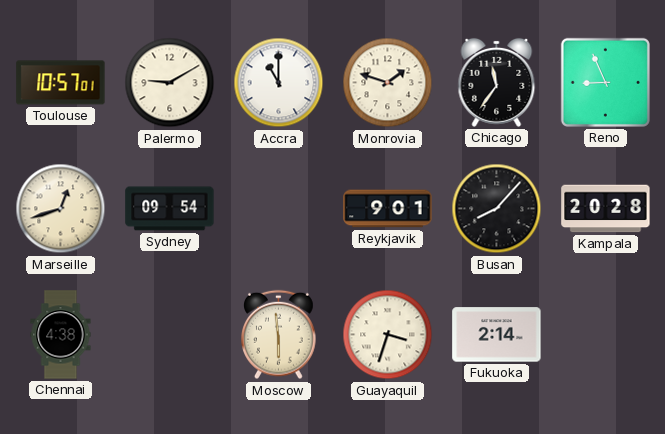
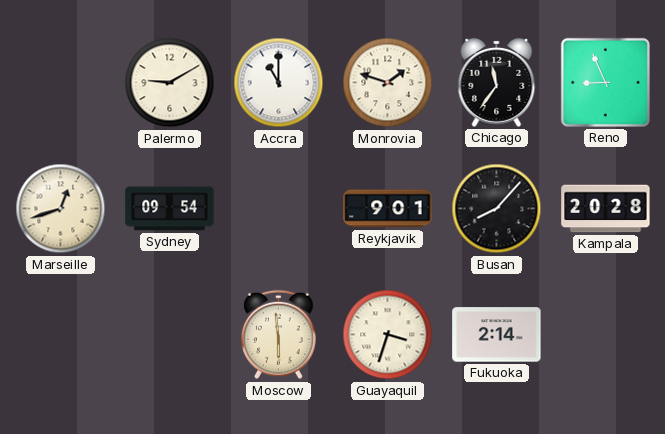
Toulouse: 10:57 -> none (61, 83)
Chennai: 4:38 -> none (61, 335)
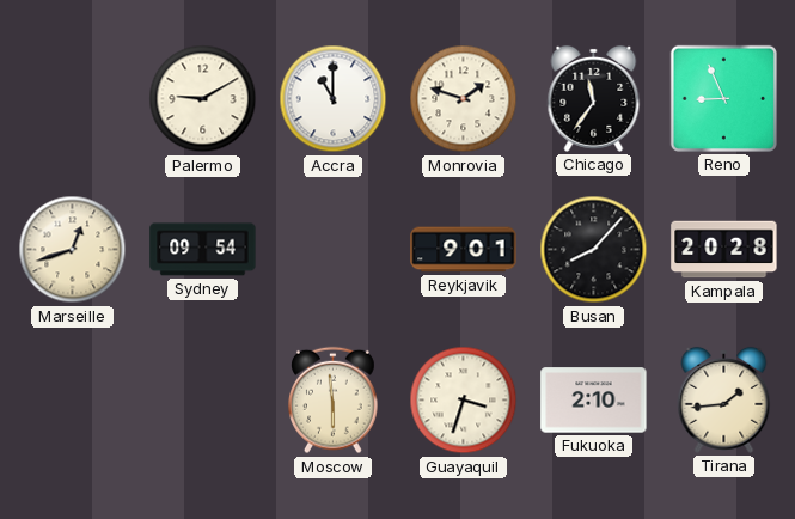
Fukuoka: 2:14 -> 2:10 (594, 401)
Tirana: none -> 1:44 (724, 399)
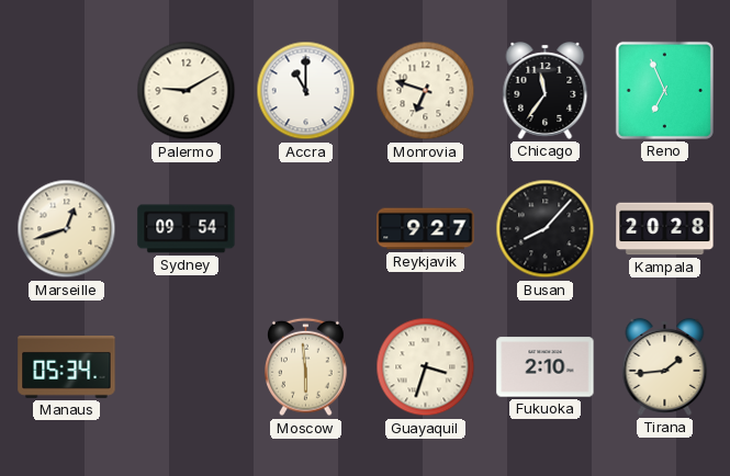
Monrovia: 1:48 -> 6:48 (426, 91)
Reno: 8:56 -> 6:56 (664, 90)
Reykjavik: 9:01 -> 9:27 (426, 229)
Manaus: none -> 05:34 (67, 366)
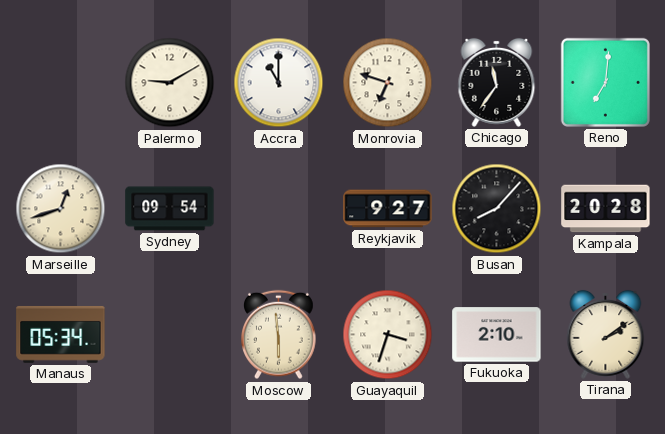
Reno: 6:56 -> 7:01 (605, 82)
Tirana: 1:44 -> 2:09 (606, 334)
